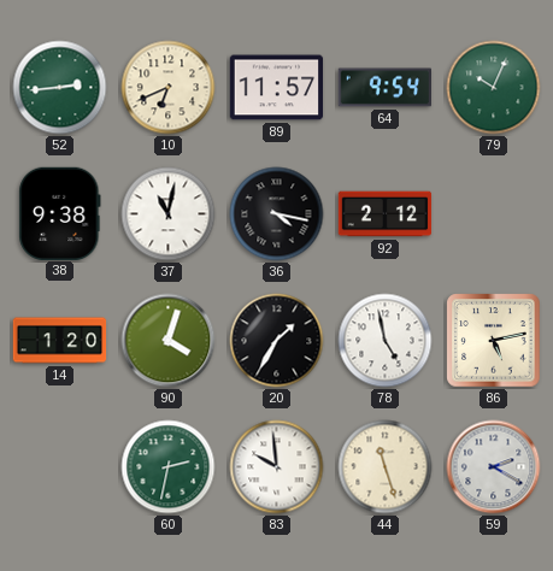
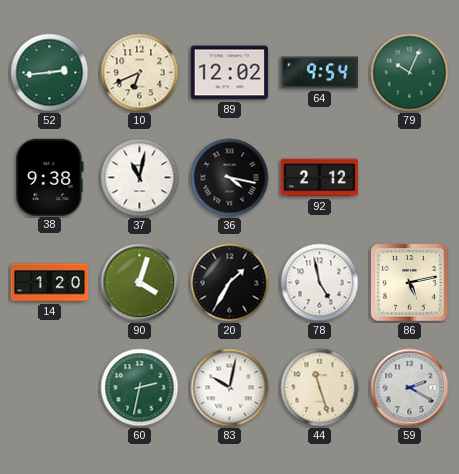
89: 11:57 -> 12:02 (230, 73)
83: 9:59 -> 10:02 (230, 388)
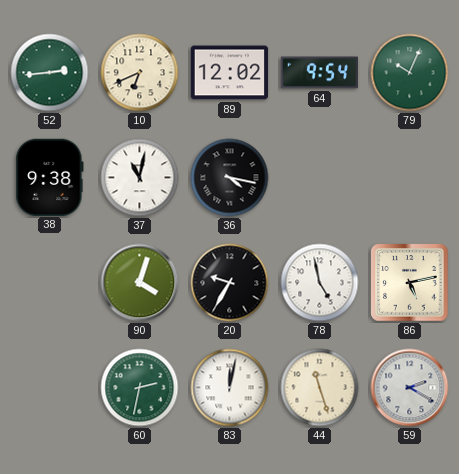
92: 2:12 -> none (320, 178)
14: 1:20 -> none (50, 283)
20: 1:35 -> 9:35 (230, 283)
83: 10:02 -> 12:02 (230, 388)
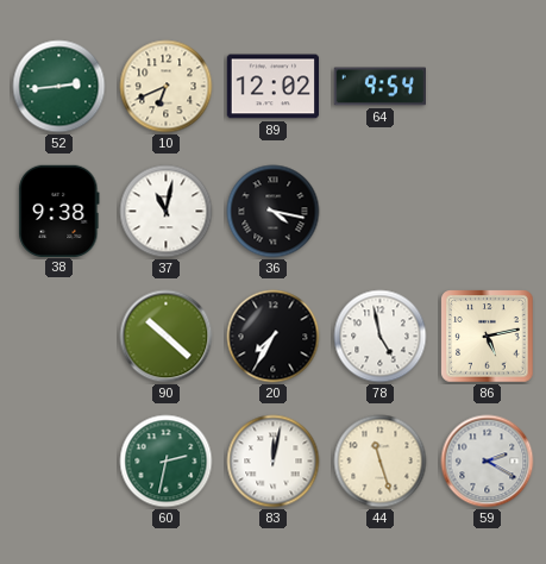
79: 10:04 -> none (410, 73)
90: 4:03 -> 10:22 (167, 337)
20: 9:35 -> 7:35 (274, 337)
